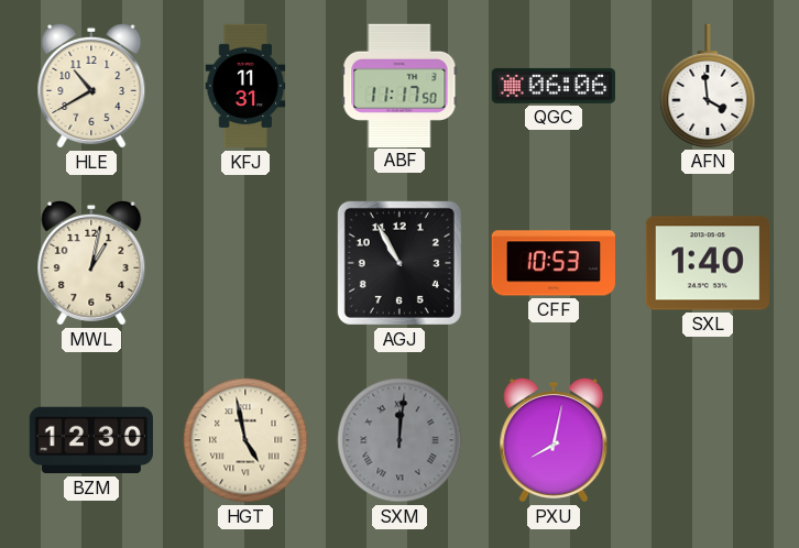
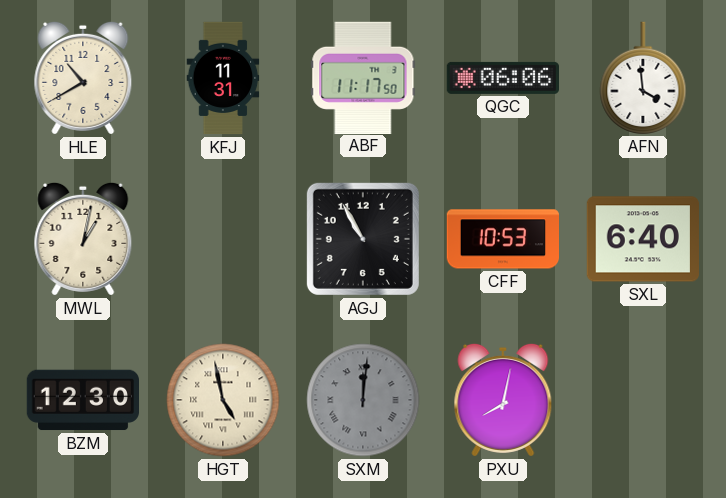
SXL: 1:40 -> 6:40 (642, 239)
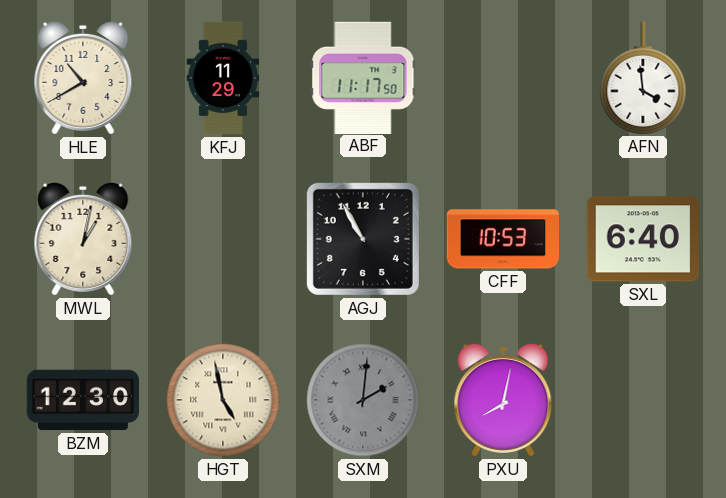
KFJ: 11:31 -> 11:29 (223, 78)
QGC: 06:06 -> none (503, 78)
SXM: 12:01 -> 2:01 (363, 400)
